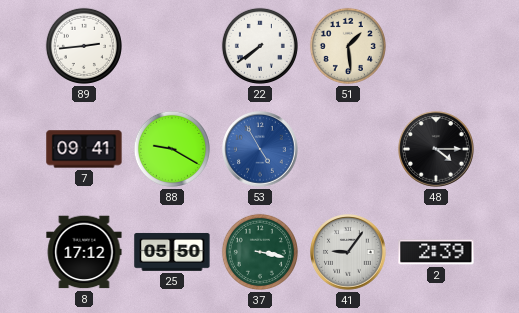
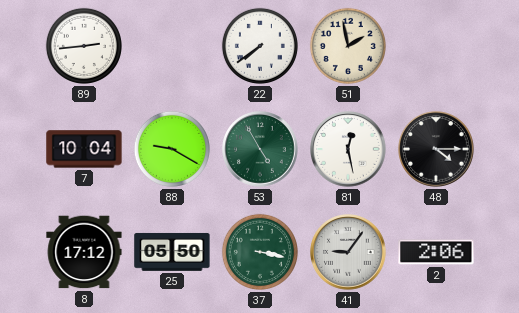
51: 1:29 -> 1:58 (348, 46)
7: 09:41 -> 10:04 (84, 149)
53 dial: blue -> green (260, 149)
81: none -> 12:28 (348, 149)
2: 2:39 -> 2:06 (436, 252)
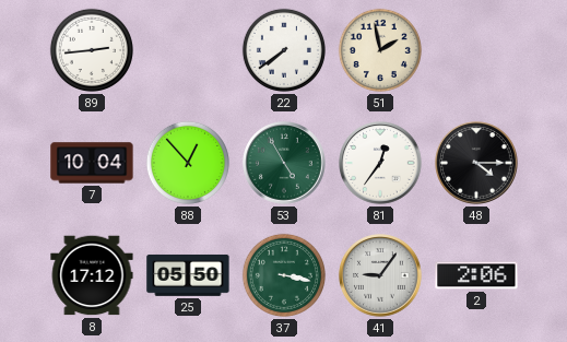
88: 9:20 -> 12:53 (188, 163)
81: 12:28 -> 12:36 (380, 163)
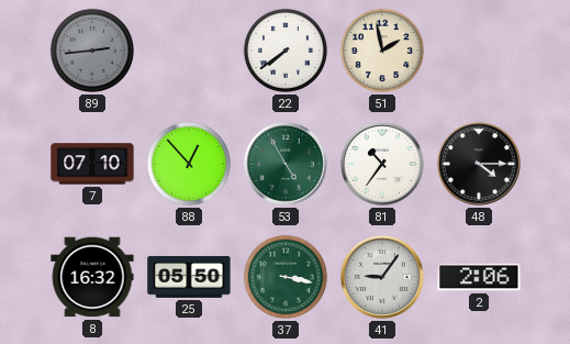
89 dial: white -> grey (92, 51)
7: 10:04 -> 07:10 (92, 164)
81: 12:36 -> 10:36 (382, 164)
8: 17:12 -> 16:32 (92, 277)
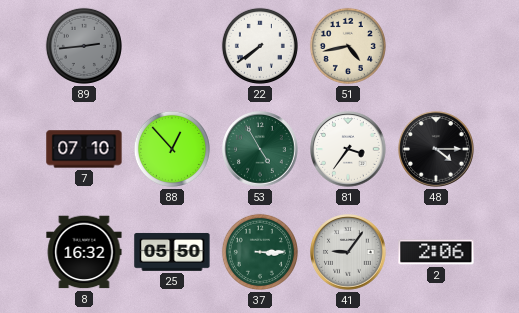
51: 1:58 -> 4:43 (348, 46)
81: 10:36 -> 3:36 (348, 149)
37: 3:17 -> 3:15 (260, 252)
